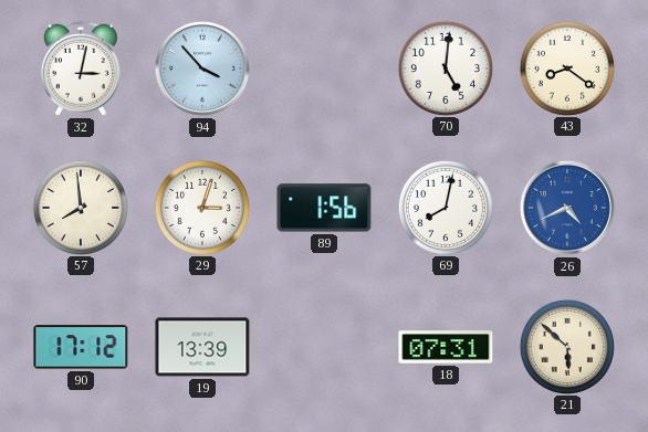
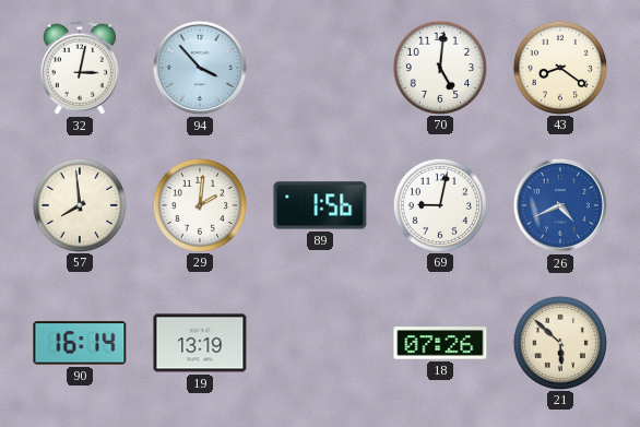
29: 3:03 -> 2:01 (199, 204)
69: 8:02 -> 9:02 (439, 204)
90: 17:12 -> 16:14 (80, 343)
19: 13:39 -> 13:19 (200, 343)
18: 07:31 -> 07:26 (440, 343)
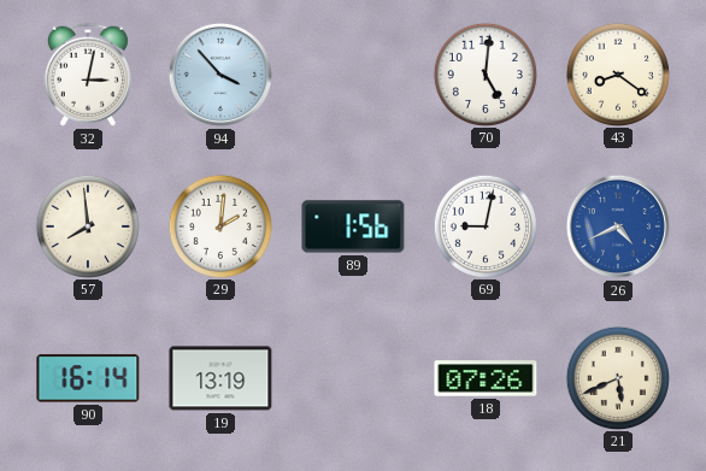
21: 5:52 -> 5:41 (617, 377)
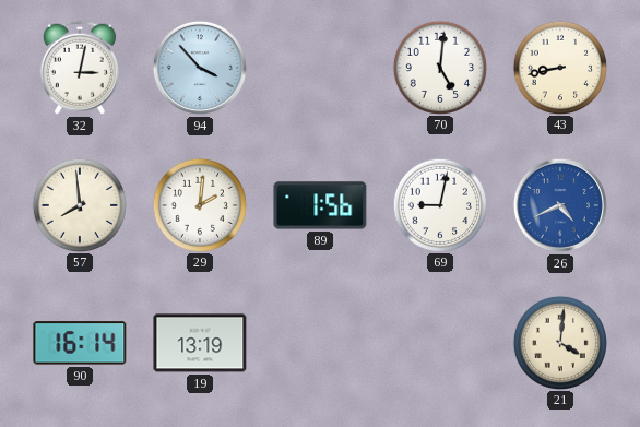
43: 8:21 -> 8:43 (559, 67)
18: 07:26 -> none (486, 378)
21: 5:41 -> 4:01 (559, 342)
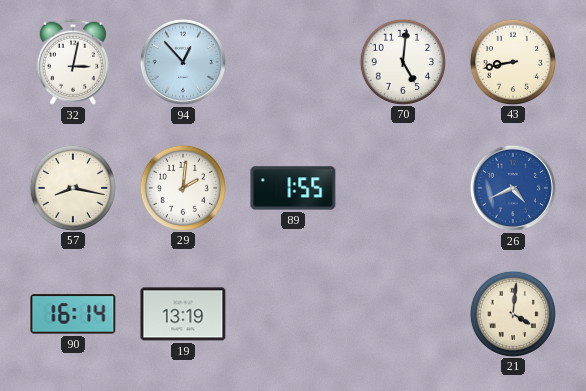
94: 3:53 -> 12:53 (183, 62)
57: 7:59 -> 8:17 (72, 187)
89: 1:56 -> 1:55 (293, 188)
69: 9:02 -> none (439, 204)
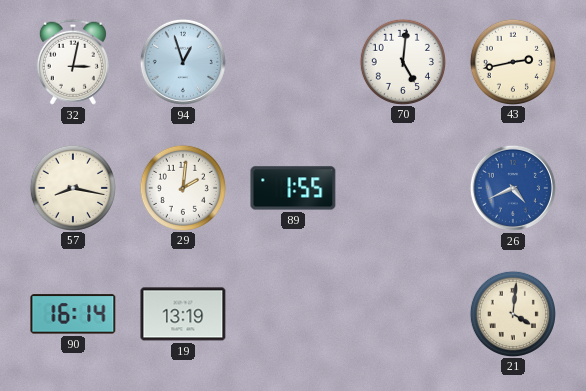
94: 12:53 -> 12:57 (183, 62)
43: 8:43 -> 2:43 (512, 61)
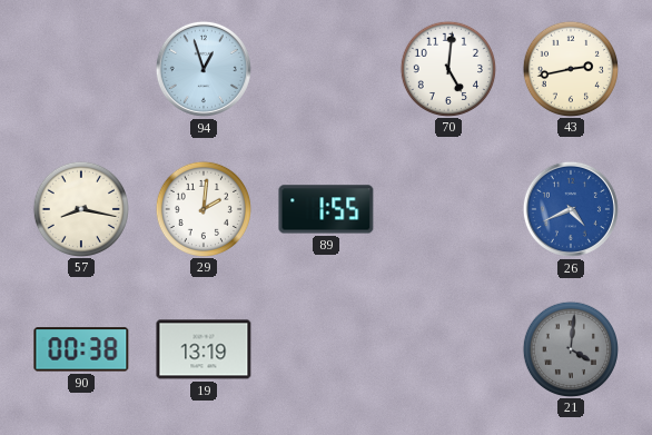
32: 3:02 -> none (73, 62)
90: 16:14 -> 00:38 (81, 349)
21 dial: cream -> grey (570, 348)
